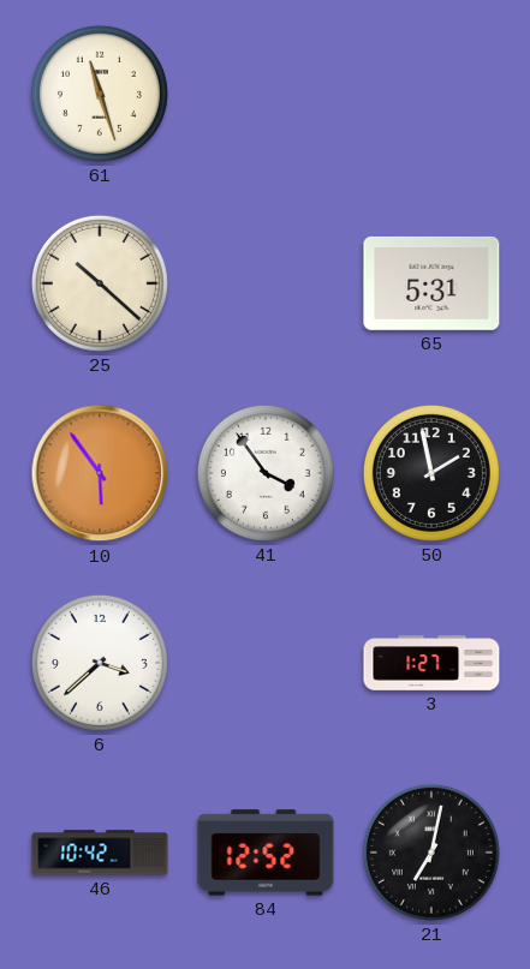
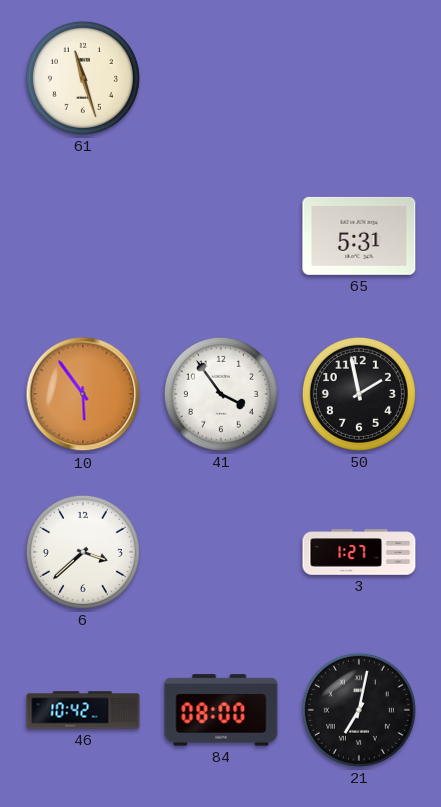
25: 10:22 -> none (100, 283)
84: 12:52 -> 08:00 (221, 710)
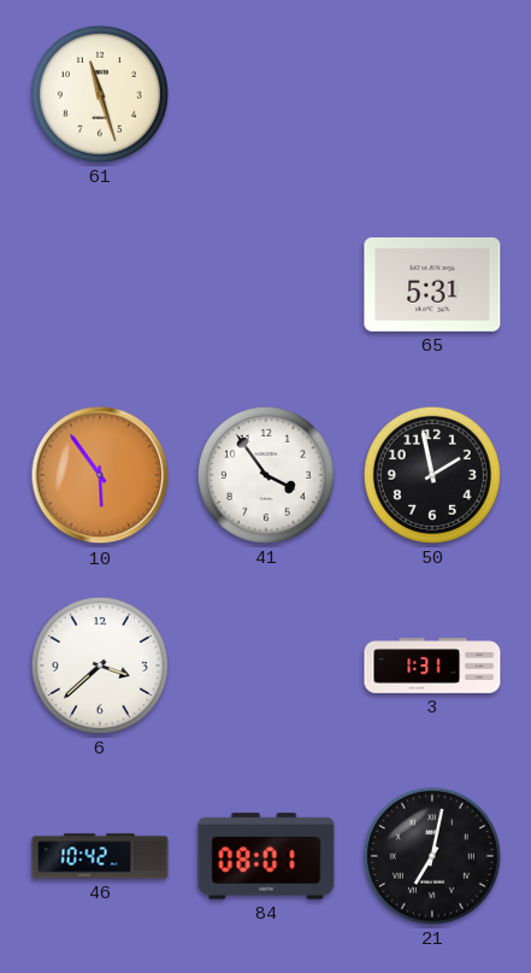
3: 1:27 -> 1:31 (432, 666)
84: 08:00 -> 08:01 (266, 856)
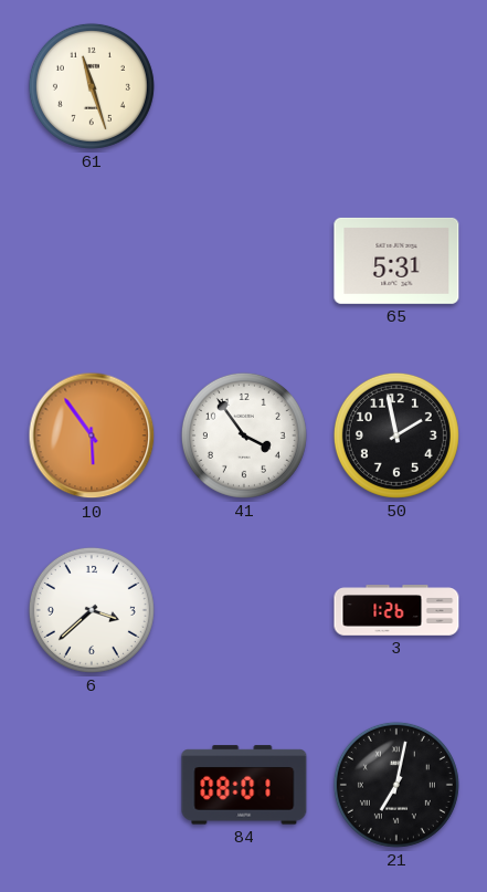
3: 1:31 -> 1:26 (396, 610)
46: 10:42 -> none (100, 856)
